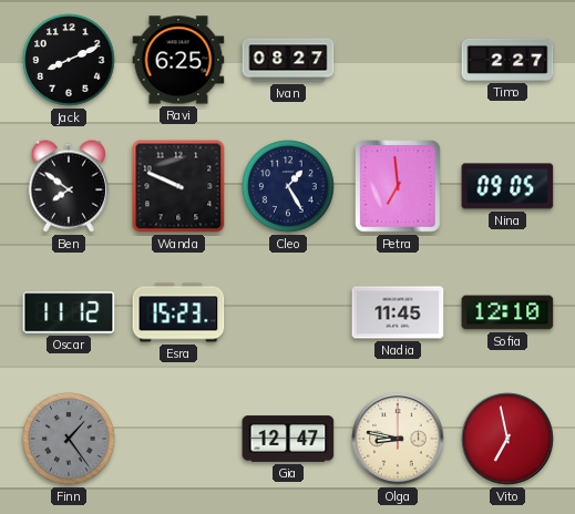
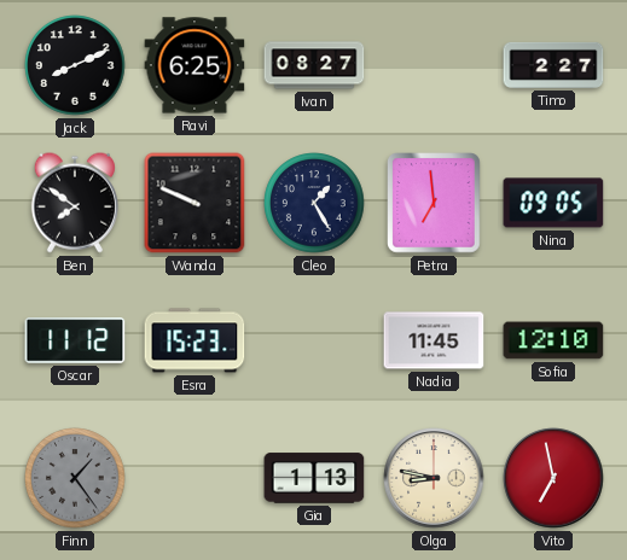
Gia: 12:47 -> 1:13 (314, 478)
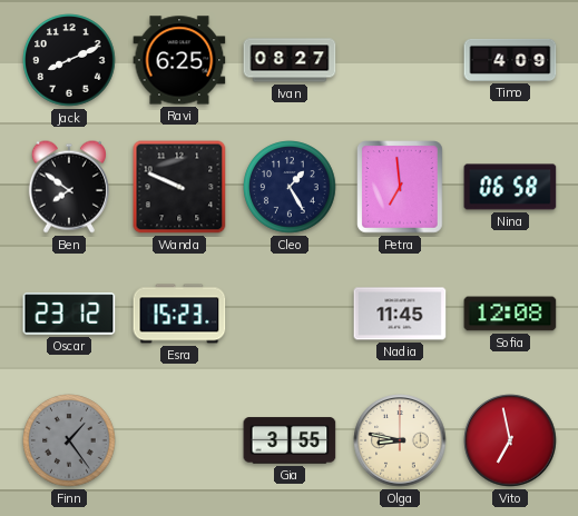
Timo: 2:27 -> 4:09 (510, 60)
Nina: 09:05 -> 06:58 (510, 187)
Oscar: 11:12 -> 23:12 (69, 314)
Sofia: 12:10 -> 12:08 (510, 314)
Gia: 1:13 -> 3:55 (290, 440)
